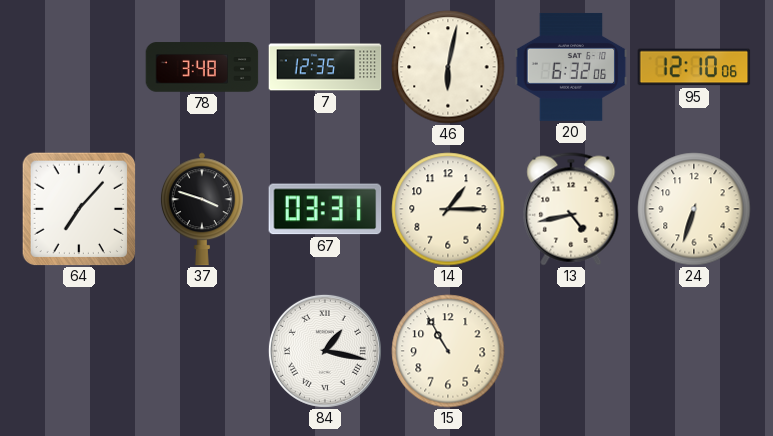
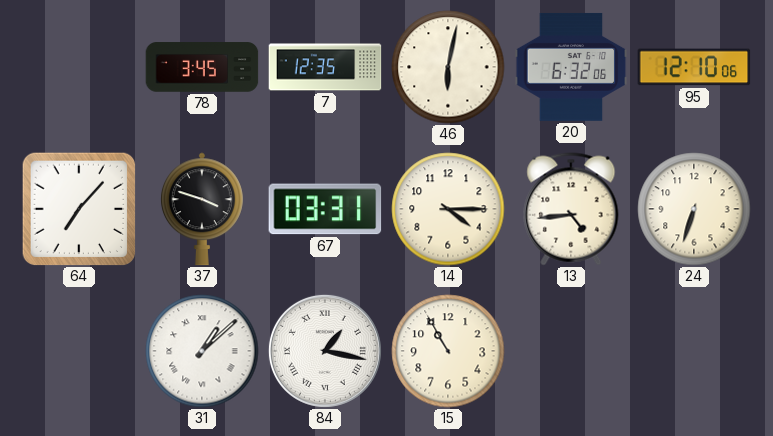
78: 3:48 -> 3:45 (202, 67)
14: 1:15 -> 4:15 (448, 209)
13: 4:43 -> 4:44 (571, 209)
31: none -> 1:08 (202, 351)
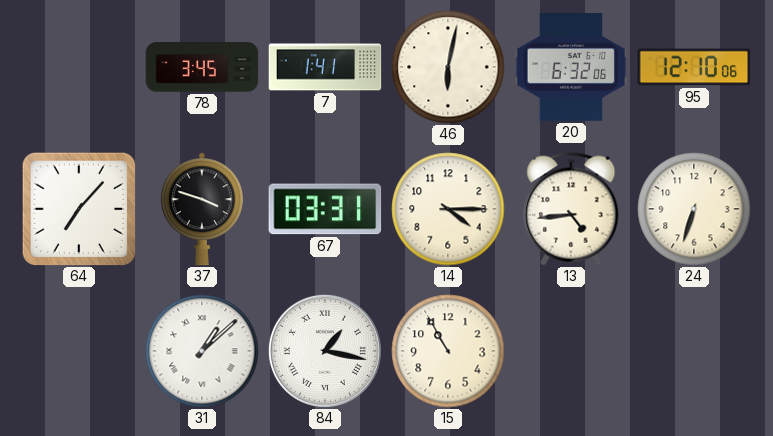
7: 12:35 -> 1:41 (325, 67)
